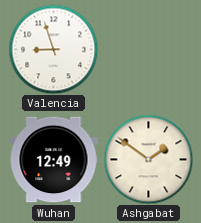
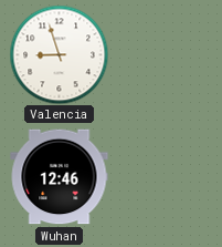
Wuhan: 12:49 -> 12:46 (60, 177)
Ashgabat: 1:51 -> none (148, 159)
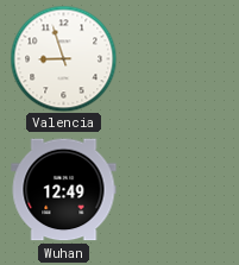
Wuhan: 12:46 -> 12:49 (64, 190)
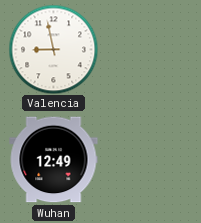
Valencia: 8:57 -> 8:58 (53, 49)
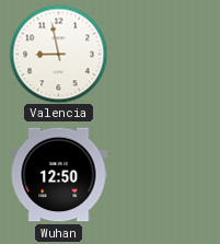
Wuhan: 12:49 -> 12:50 (59, 175)
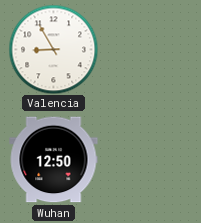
Valencia: 8:58 -> 8:55 (53, 49)
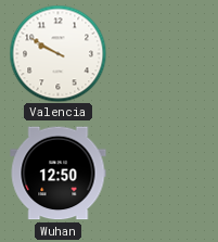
Valencia: 8:55 -> 9:50 (57, 53)
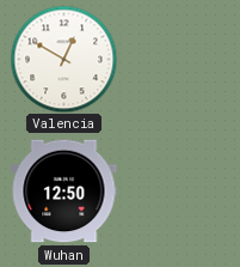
Valencia: 9:50 -> 12:50 (63, 59)
